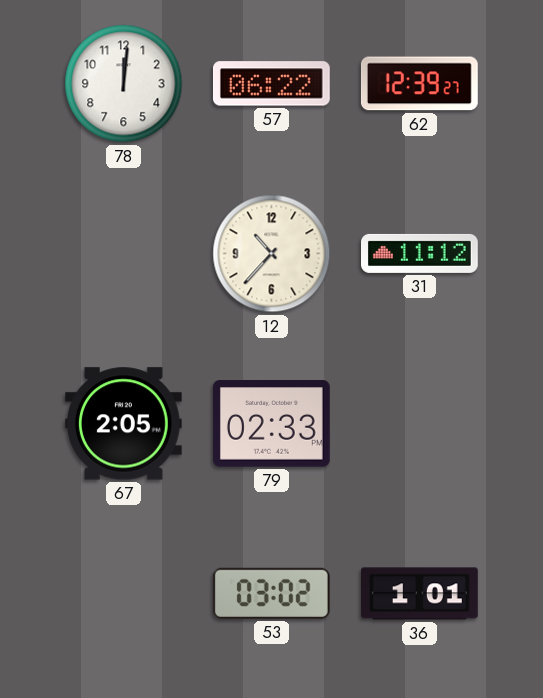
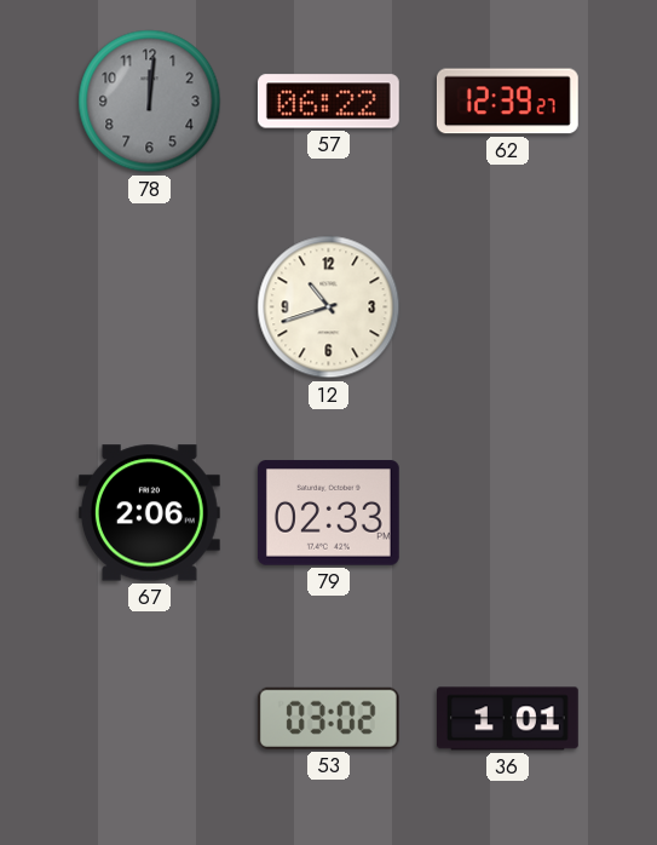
78 dial: white -> grey (150, 102)
12: 10:37 -> 10:42 (329, 307)
31: 11:12 -> none (420, 253)
67: 2:05 -> 2:06 (149, 513)
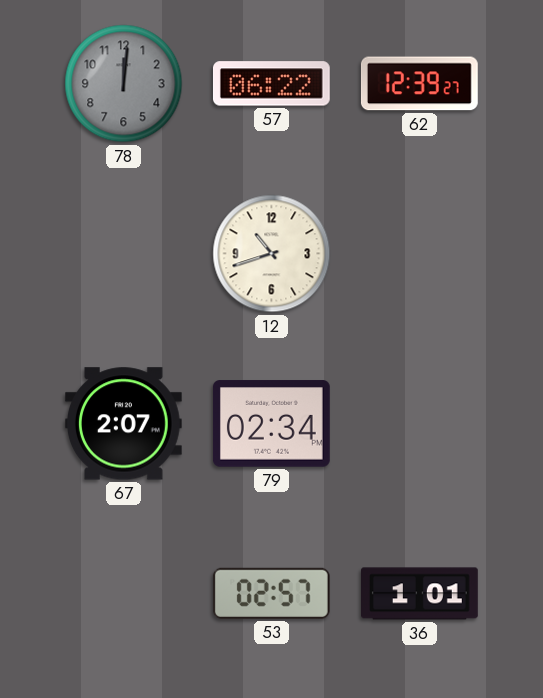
67: 2:06 -> 2:07 (123, 424)
79: 02:33 -> 02:34 (271, 424)
53: 03:02 -> 02:57 (271, 593)
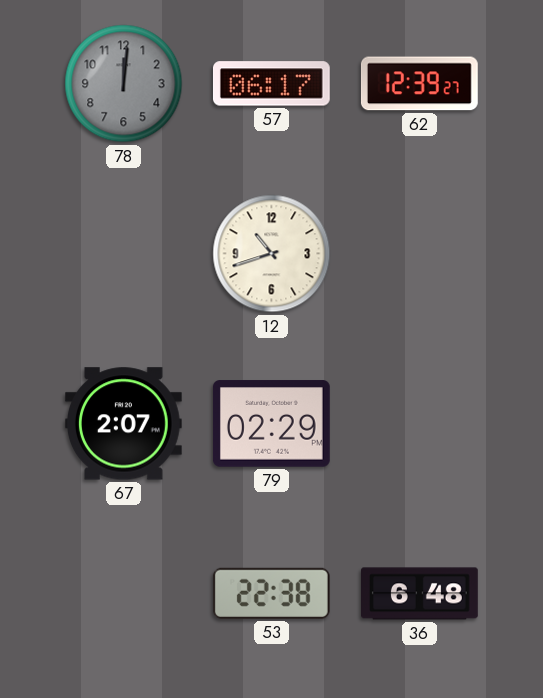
57: 06:22 -> 06:17 (271, 84)
79: 02:34 -> 02:29 (271, 424)
53: 02:57 -> 22:38 (271, 593)
36: 1:01 -> 6:48 (420, 594)
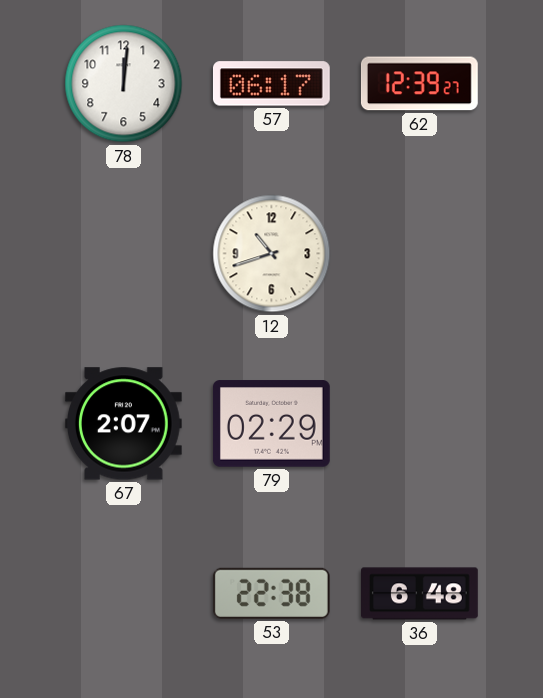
78 dial: grey -> white (124, 84)
